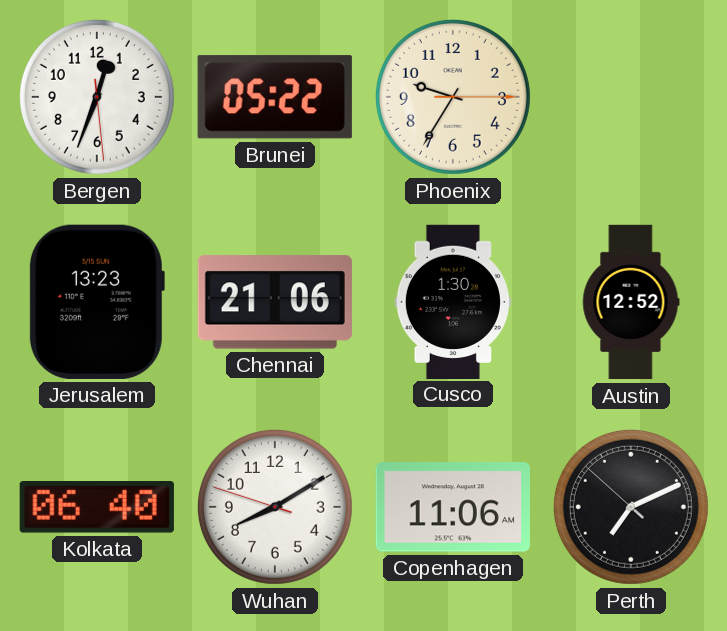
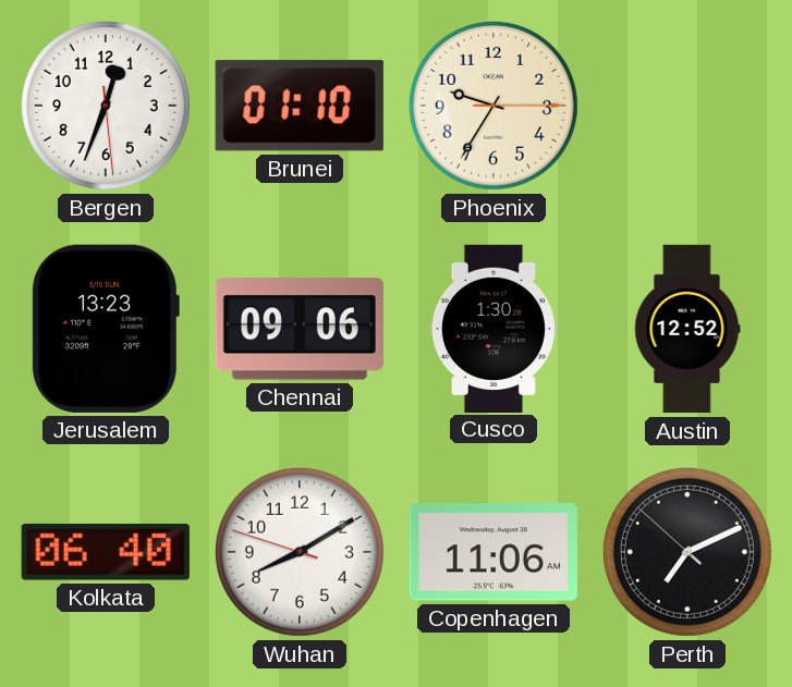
Brunei: 05:22 -> 01:10 (300, 106)
Chennai: 21:06 -> 09:06 (300, 329)
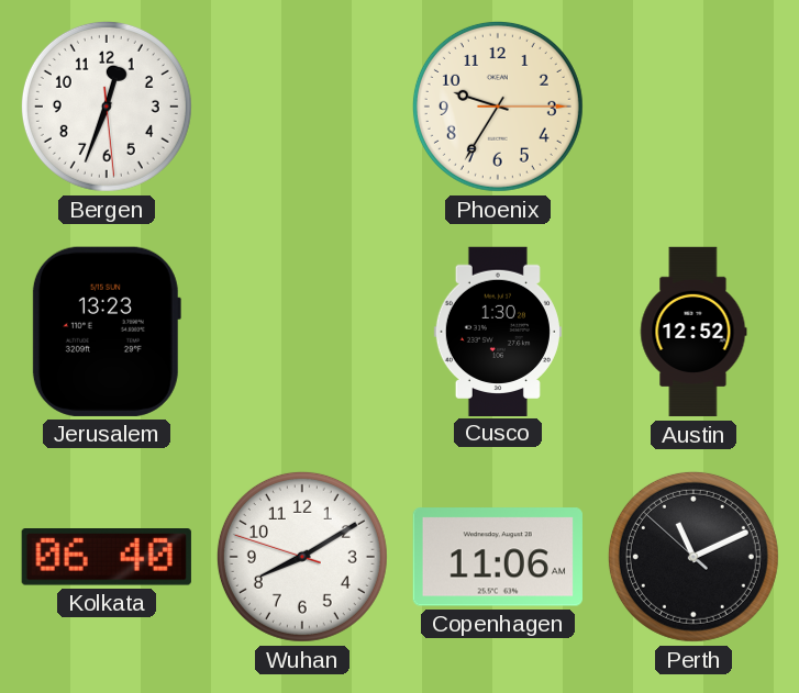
Brunei: 01:10 -> none (300, 106)
Chennai: 09:06 -> none (300, 329)
Perth: 7:10 -> 11:10 (693, 557)
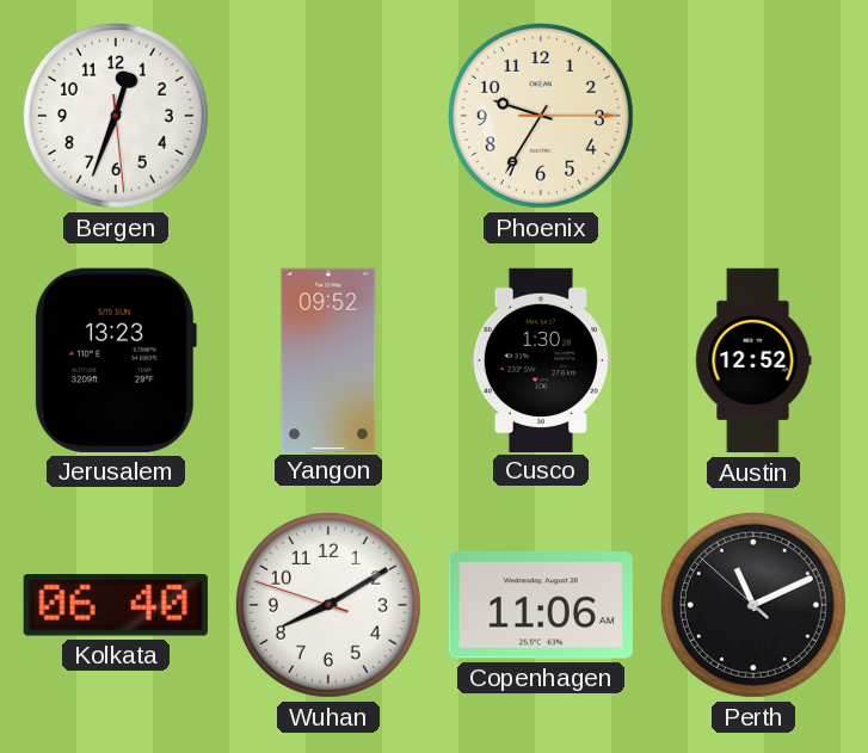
Yangon: none -> 09:52 (328, 359)
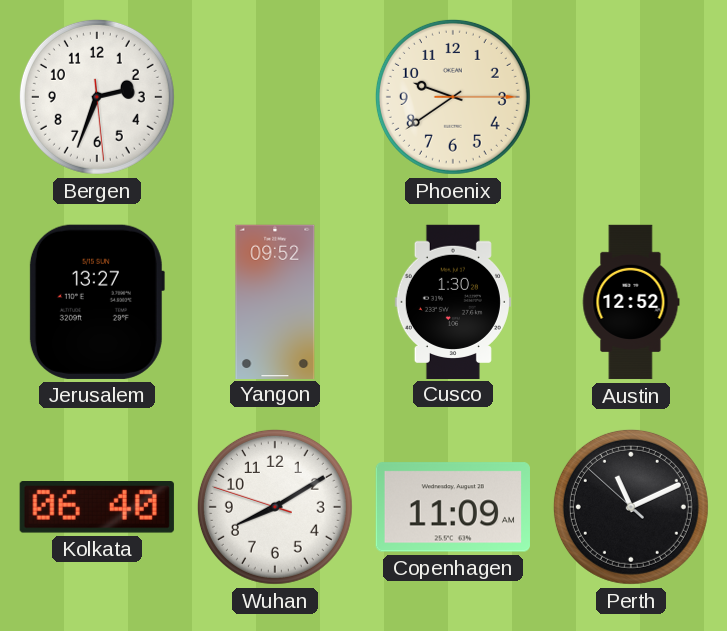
Bergen: 12:33 -> 2:33 (97, 97)
Phoenix: 9:35 -> 9:39 (453, 97)
Jerusalem: 13:23 -> 13:27 (96, 302)
Copenhagen: 11:06 -> 11:09 (453, 507)
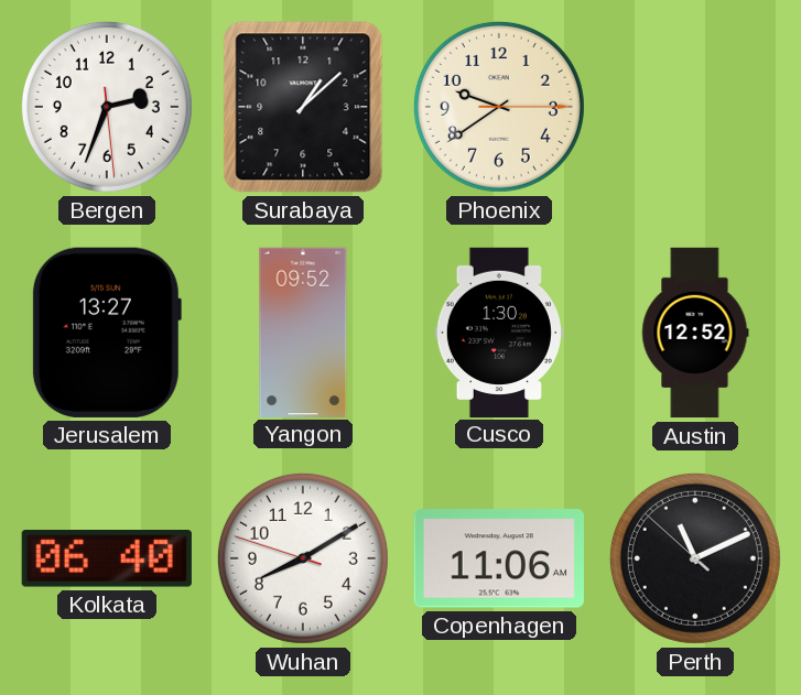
Surabaya: none -> 1:08 (303, 107)
Copenhagen: 11:09 -> 11:06 (499, 558)
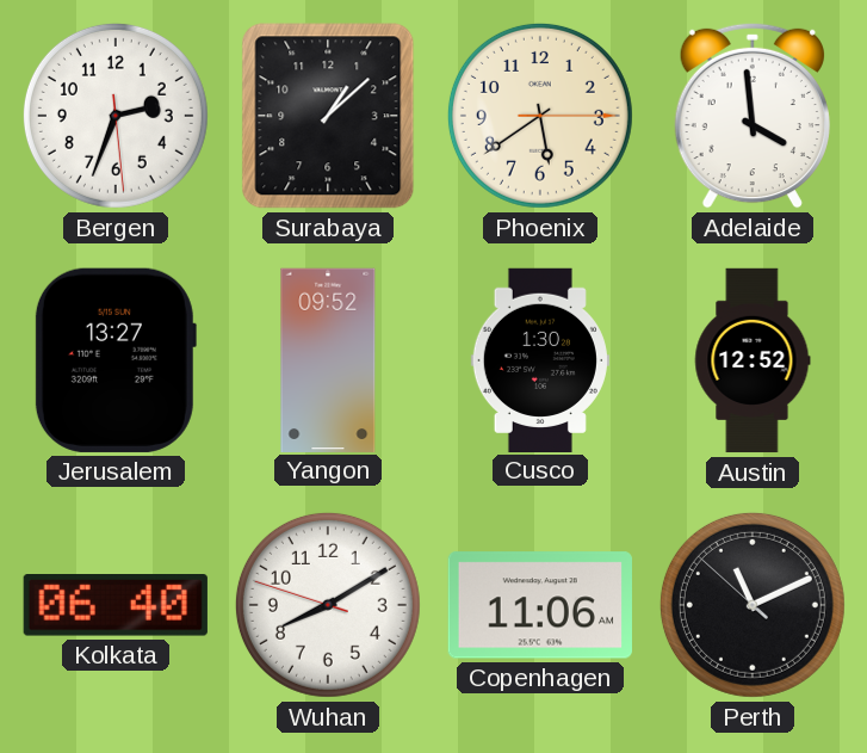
Phoenix: 9:39 -> 5:39 (540, 116)
Adelaide: none -> 3:59 (753, 116)
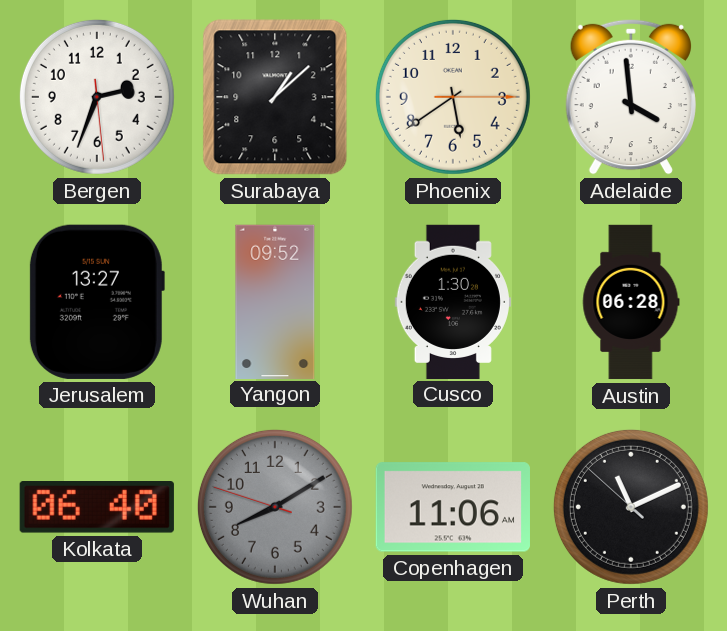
Austin: 12:52 -> 06:28 (631, 302)
Wuhan dial: white -> grey (275, 507)
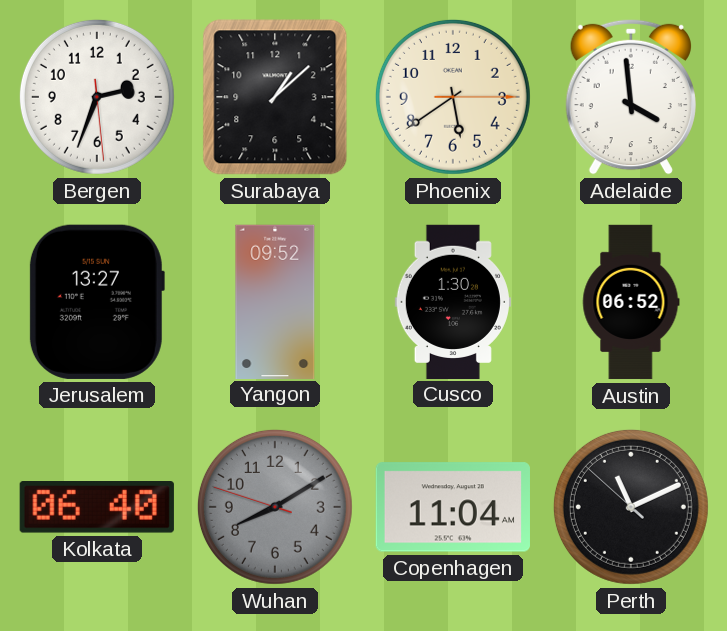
Austin: 06:28 -> 06:52 (631, 302)
Copenhagen: 11:06 -> 11:04 (453, 507)
